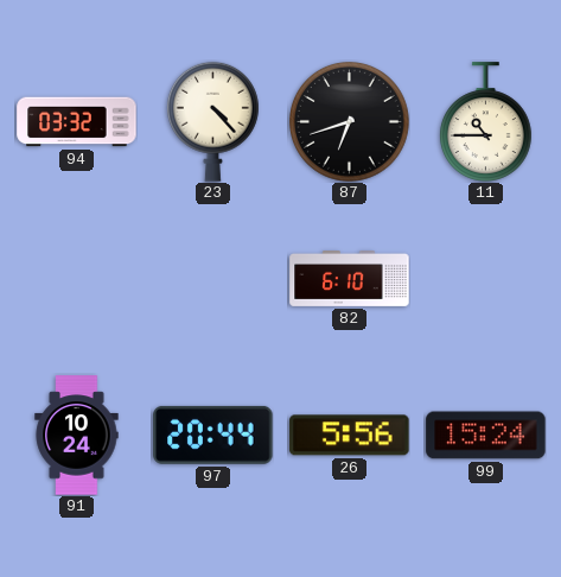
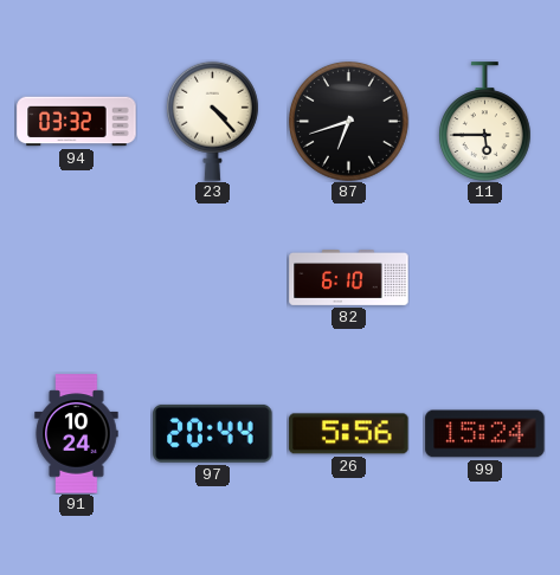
11: 10:45 -> 5:45 (484, 122)
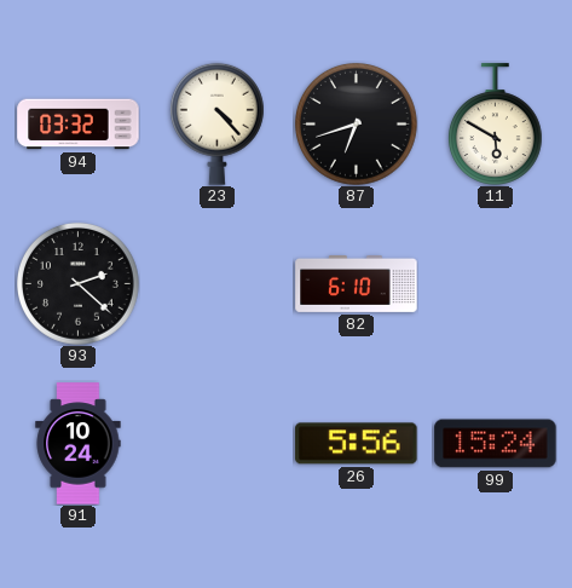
11: 5:45 -> 5:50 (495, 125)
93: none -> 2:22 (79, 284)
97: 20:44 -> none (213, 433)
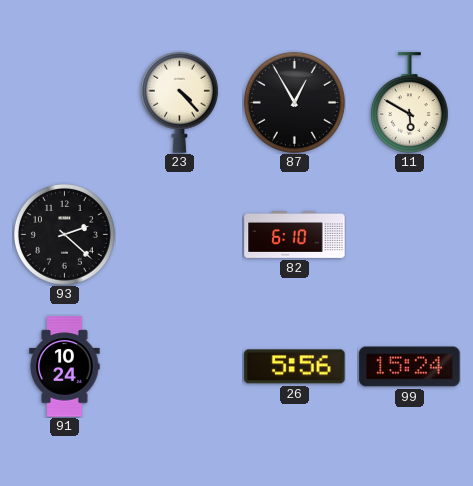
94: 03:32 -> none (79, 125)
87: 6:42 -> 12:55 (295, 103)
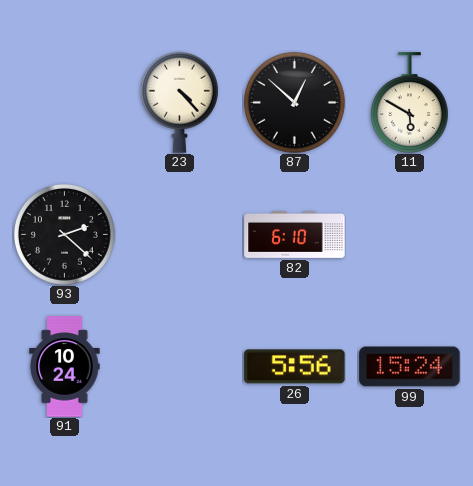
87: 12:55 -> 12:52 (295, 103)
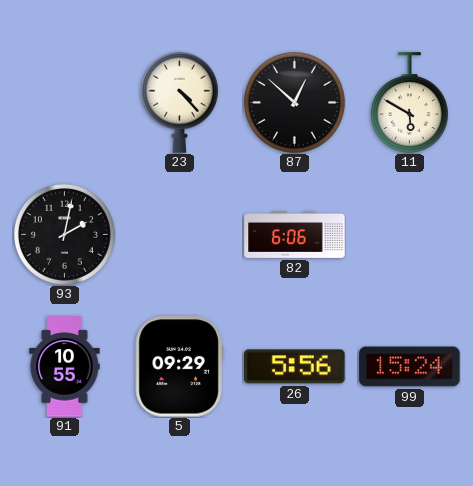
93: 2:22 -> 2:02 (65, 235)
82: 6:10 -> 6:06 (295, 235)
91: 10:24 -> 10:55 (65, 367)
5: none -> 09:29 (179, 367)
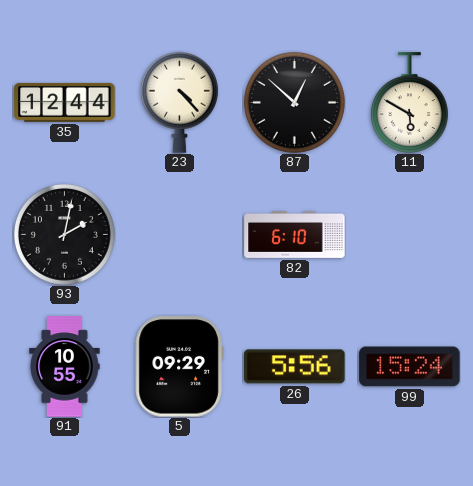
35: none -> 12:44 (65, 102)
82: 6:06 -> 6:10 (295, 235)
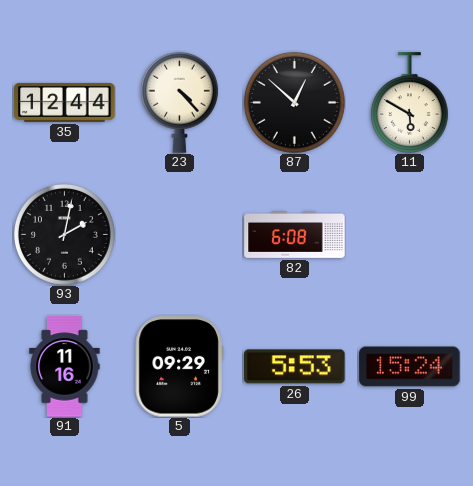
82: 6:10 -> 6:08 (295, 235)
91: 10:55 -> 11:16 (65, 367)
26: 5:56 -> 5:53 (295, 367)
